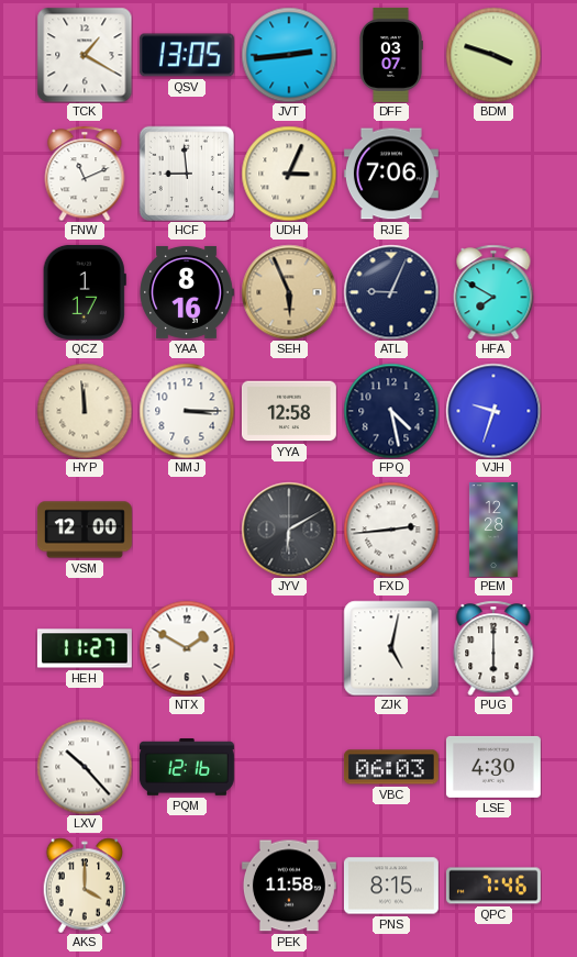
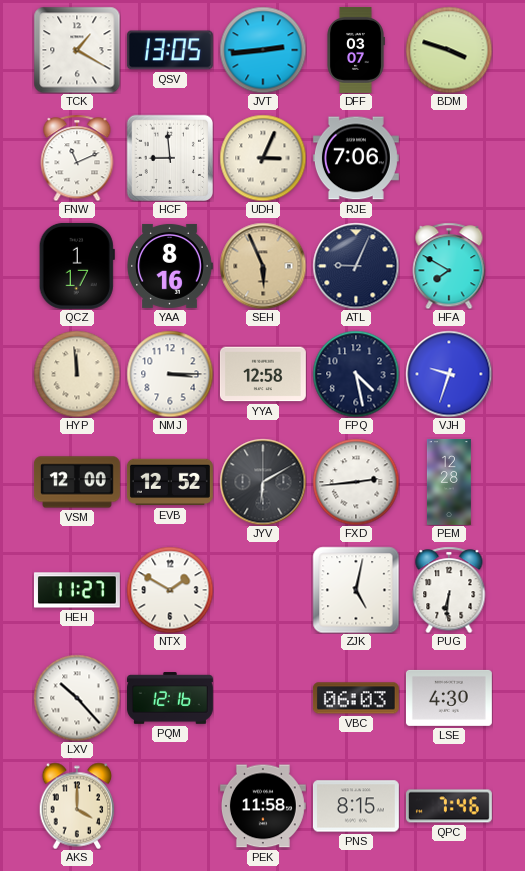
EVB: none -> 12:52 (170, 482)
PUG: 6:00 -> 6:31 (449, 590)
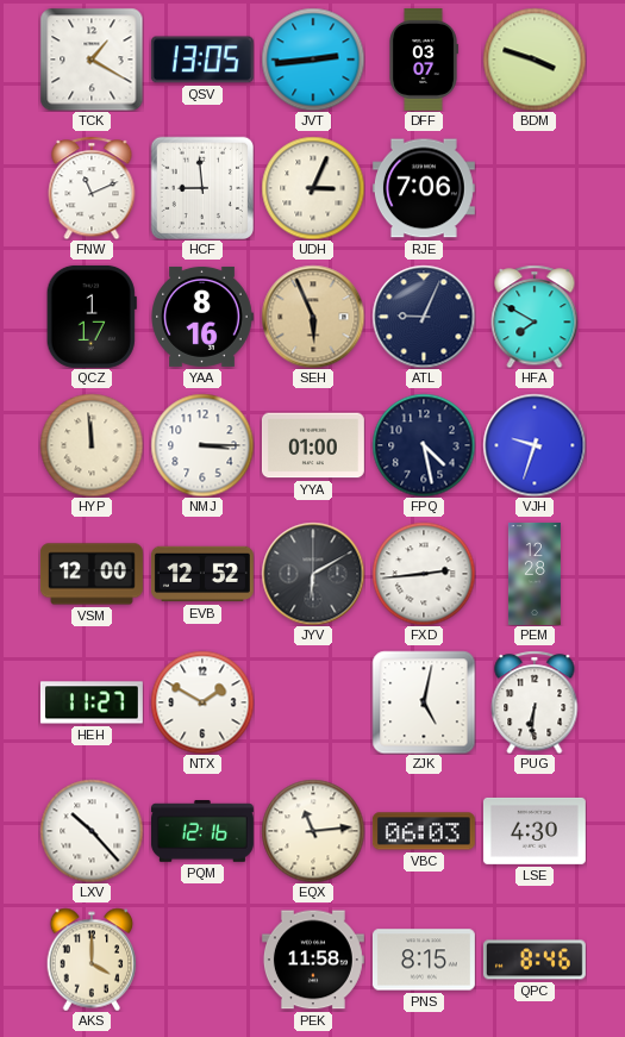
YYA: 12:58 -> 01:00 (313, 445)
EQX: none -> 11:14 (313, 831)
QPC: 7:46 -> 8:46 (535, 960)
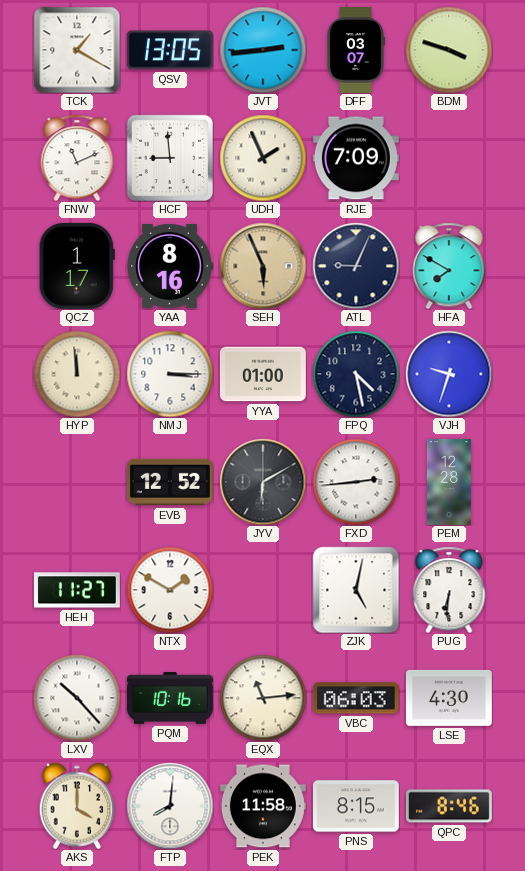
UDH: 3:04 -> 1:56 (263, 158)
RJE: 7:06 -> 7:09 (356, 158)
VSM: 12:00 -> none (92, 574)
PQM: 12:16 -> 10:16 (170, 698)
FTP: none -> 8:01 (170, 806)
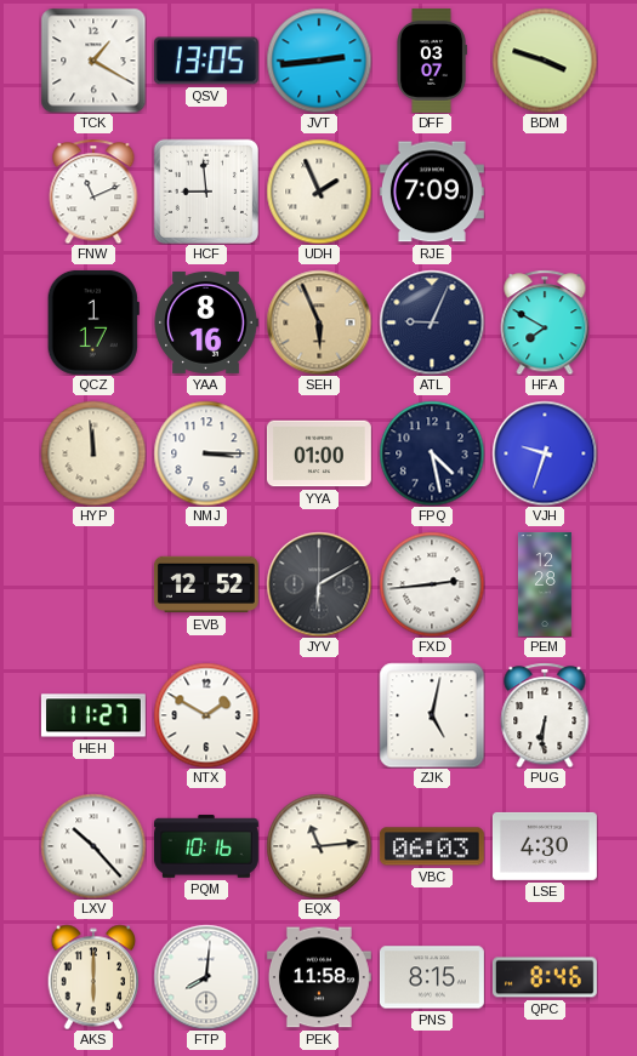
AKS: 4:00 -> 6:00 (93, 977)
